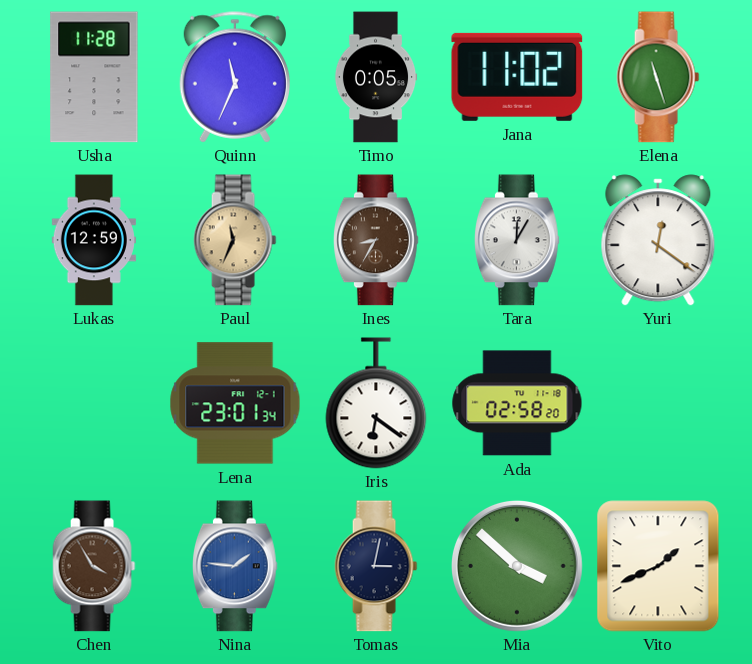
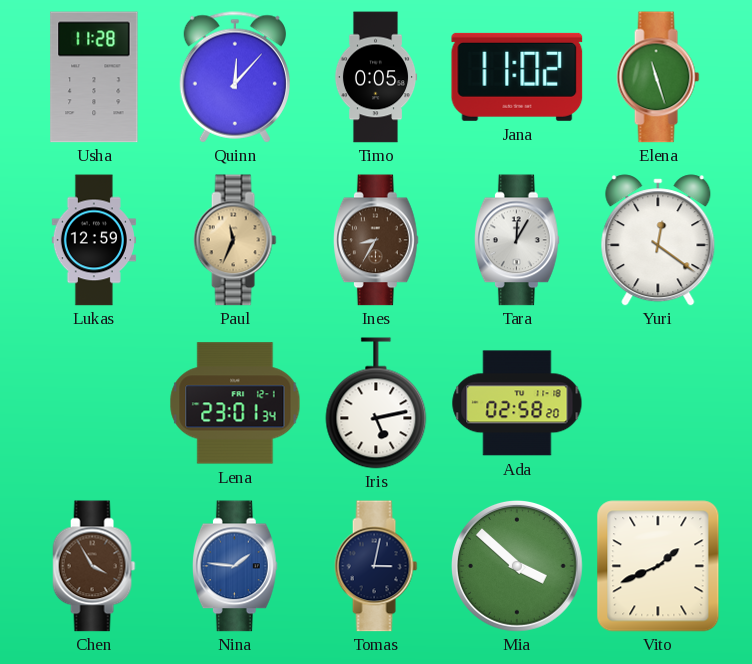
Quinn: 11:34 -> 12:07 (235, 77)
Iris: 6:21 -> 5:13 (376, 403)
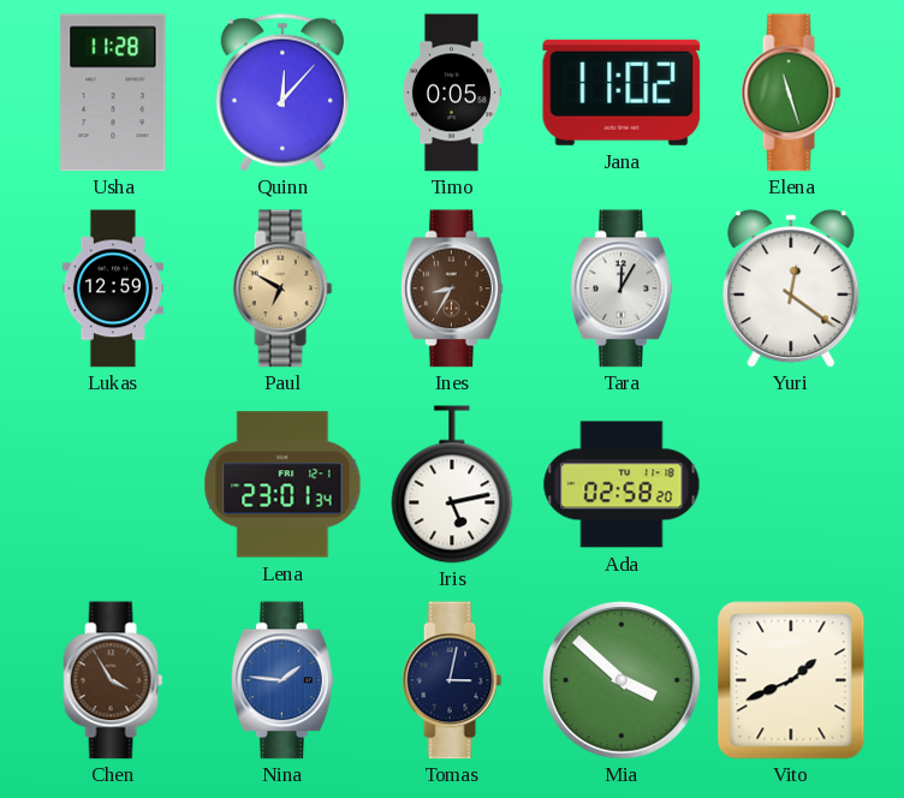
Paul: 11:34 -> 6:50 (282, 288)
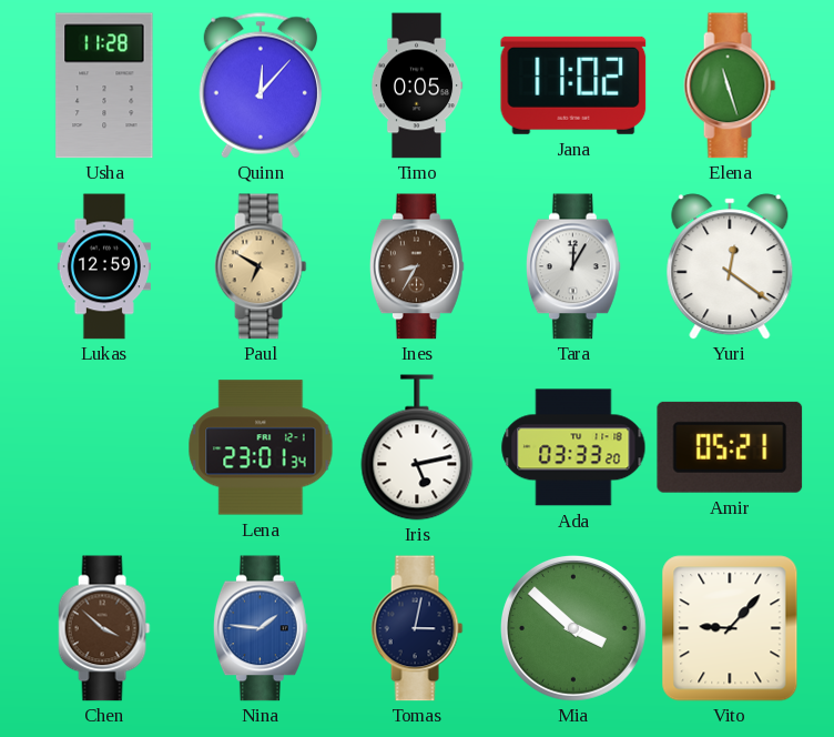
Ada: 02:58 -> 03:33 (573, 447)
Amir: none -> 05:21 (730, 447)
Chen: 3:55 -> 3:52 (104, 628)
Vito: 1:41 -> 9:07 (730, 628)
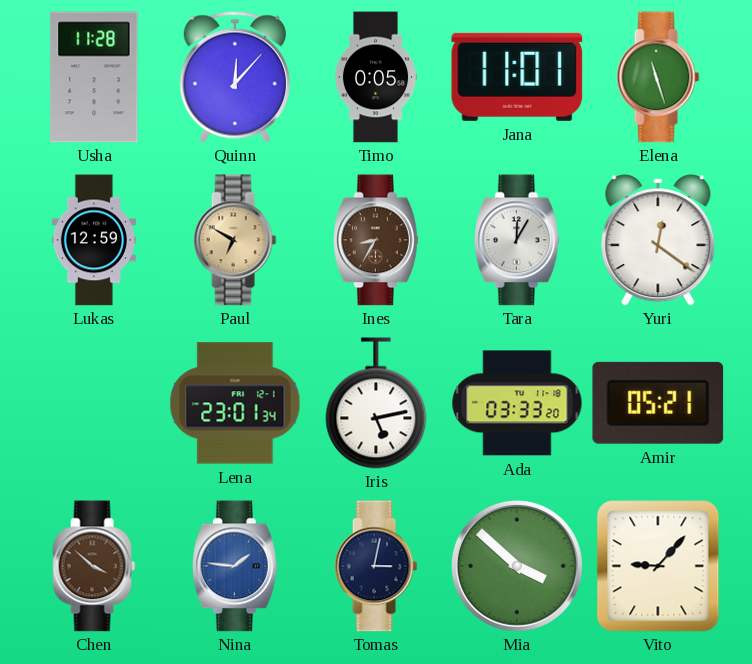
Jana: 11:02 -> 11:01 (517, 77)
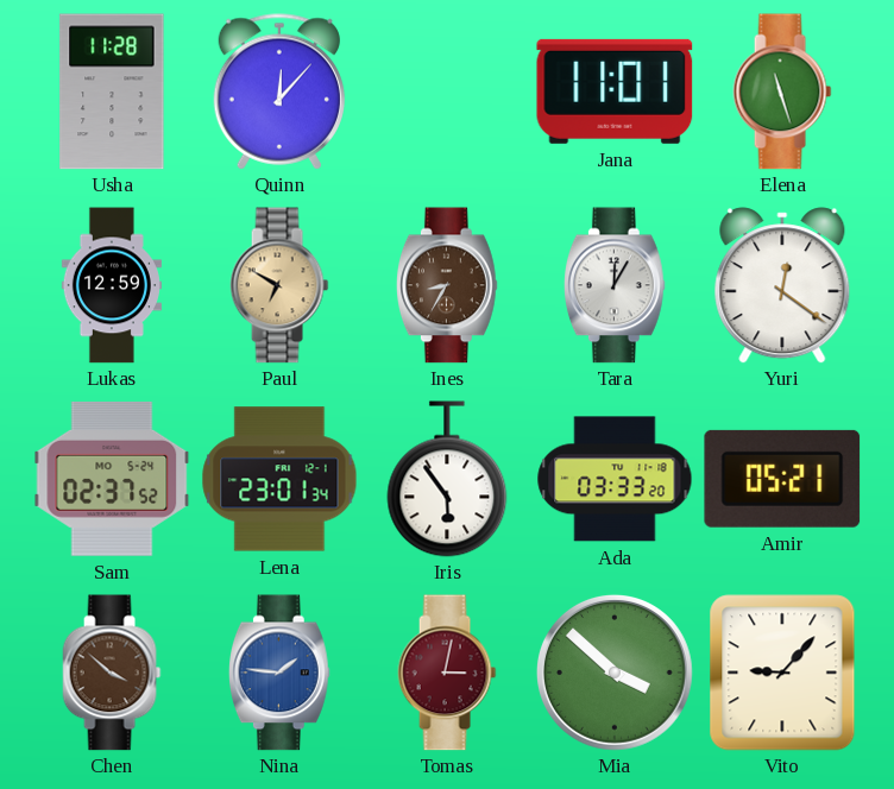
Timo: 0:05 -> none (376, 77)
Sam: none -> 02:37 (112, 479)
Iris: 5:13 -> 5:54 (447, 479)
Tomas dial: navy -> burgundy (447, 673)
